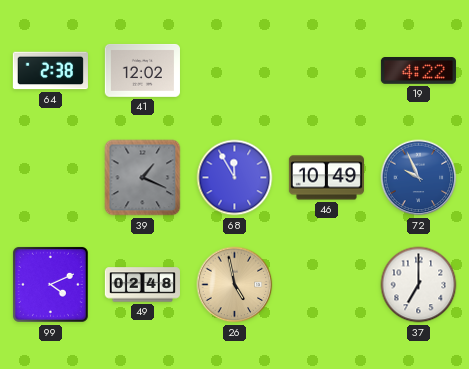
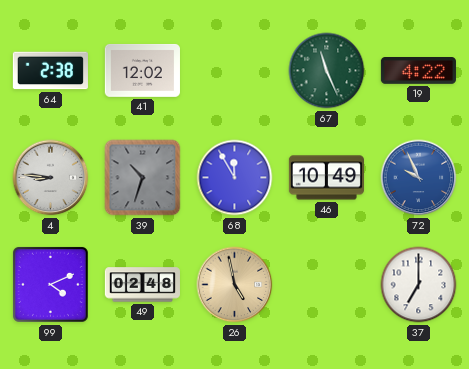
67: none -> 11:26 (327, 71)
4: none -> 8:46 (51, 178)
39: 1:19 -> 10:33 (143, 178)
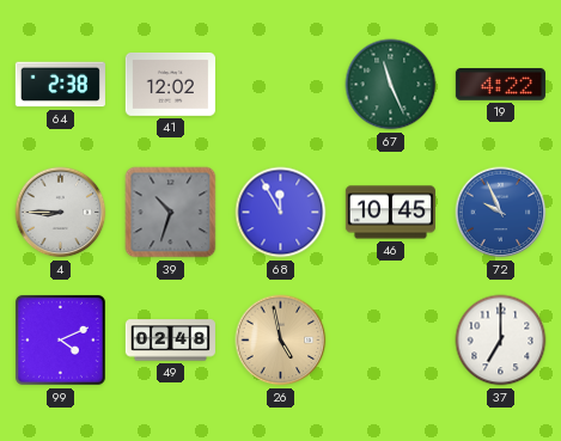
4: 8:46 -> 8:45 (61, 213)
46: 10:49 -> 10:45 (390, 213)
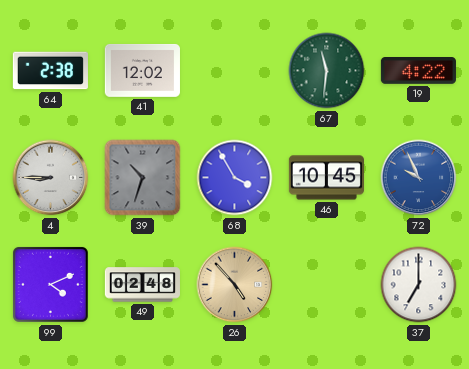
67: 11:26 -> 11:31 (327, 71)
68: 11:55 -> 3:55 (235, 178)
26: 4:58 -> 4:53 (235, 285)
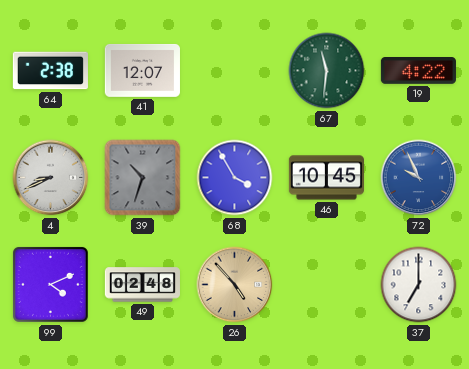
41: 12:02 -> 12:07 (142, 70)
4: 8:45 -> 8:41 (51, 178)
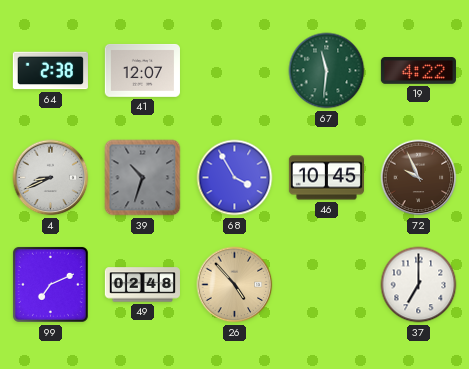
72 dial: blue -> brown (419, 178)
99: 4:11 -> 7:11 (50, 284)
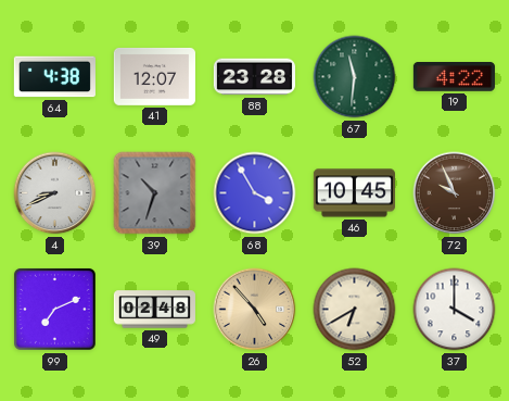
64: 2:38 -> 4:38 (54, 77)
88: none -> 23:28 (254, 77)
52: none -> 6:40 (355, 310)
37: 7:00 -> 4:00 (455, 310)
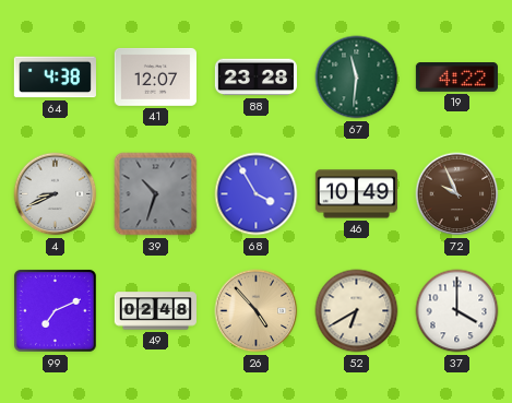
46: 10:45 -> 10:49 (356, 194)
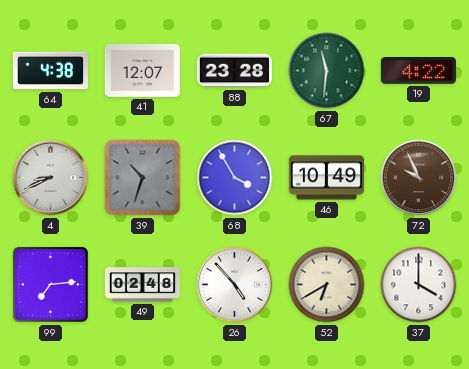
99: 7:11 -> 7:14 (50, 284)
26 dial: champagne -> white (235, 285)
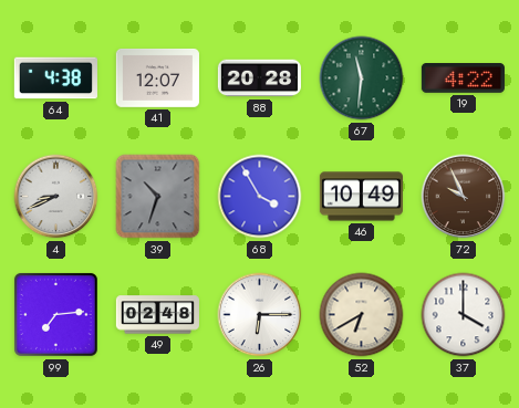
88: 23:28 -> 20:28 (259, 79)
26: 4:53 -> 6:15 (260, 315)
